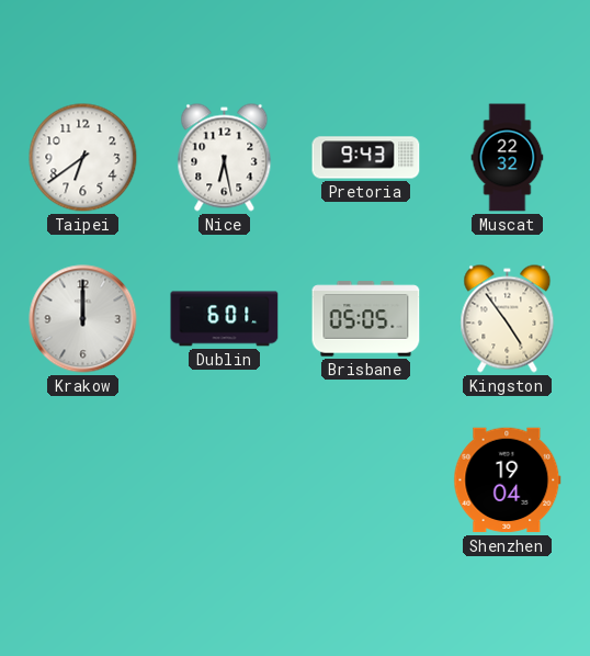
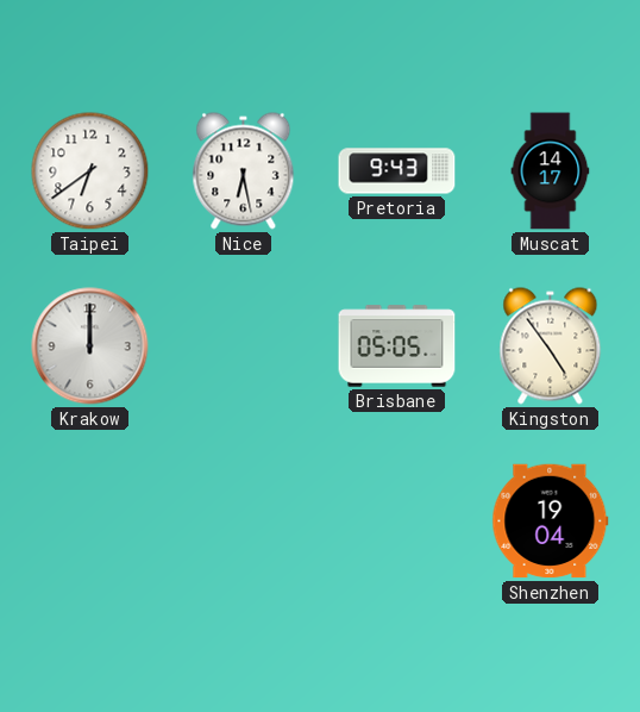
Muscat: 22:32 -> 14:17 (551, 171)
Dublin: 6:01 -> none (225, 319)
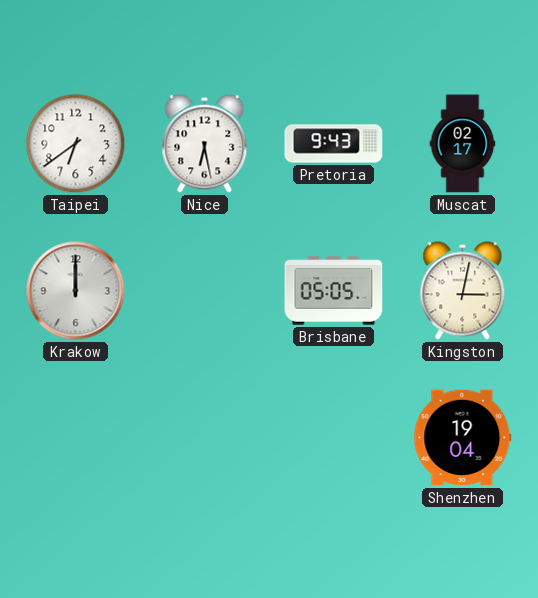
Muscat: 14:17 -> 02:17 (463, 144)
Kingston: 4:54 -> 3:02 (463, 291)
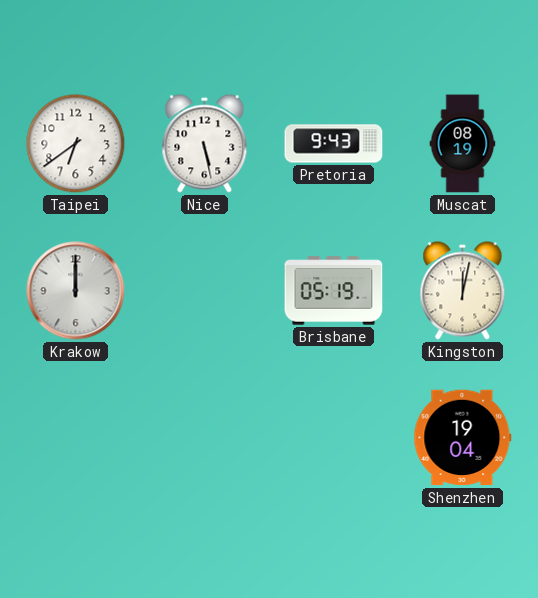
Nice: 6:28 -> 5:28 (205, 144)
Muscat: 02:17 -> 08:19 (463, 144)
Brisbane: 05:05 -> 05:19 (334, 291)
Kingston: 3:02 -> 12:02 (463, 291)
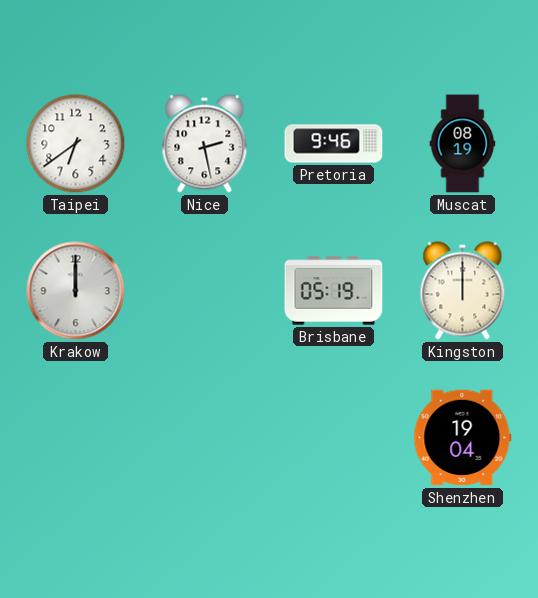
Nice: 5:28 -> 2:28 (205, 144)
Pretoria: 9:43 -> 9:46 (334, 144)
Kingston: 12:02 -> 12:00 (463, 291)
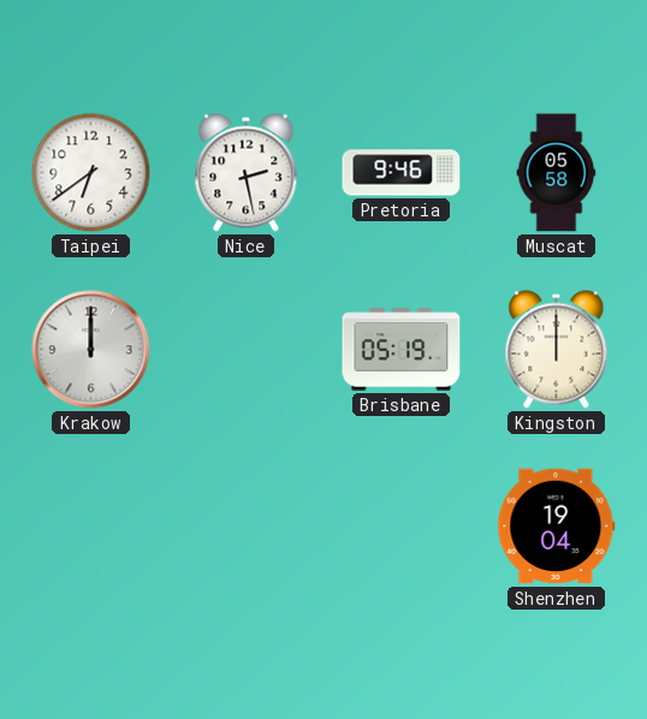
Muscat: 08:19 -> 05:58 (557, 173)
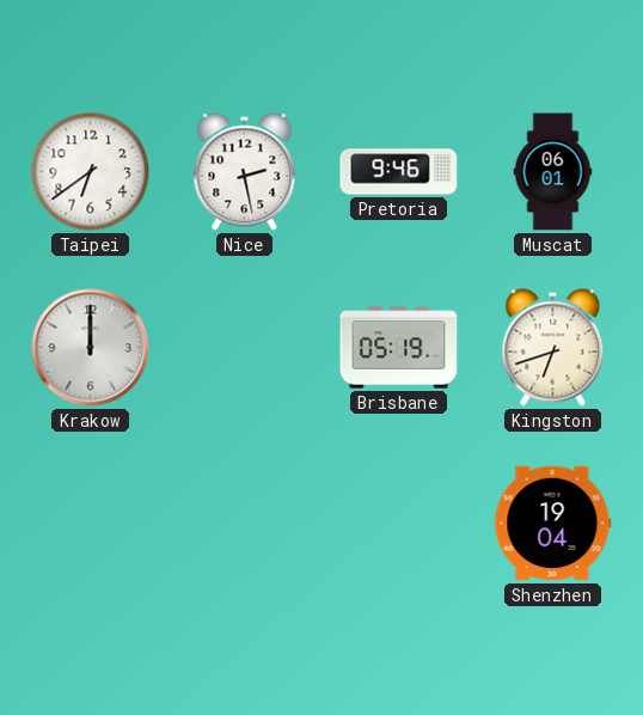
Muscat: 05:58 -> 06:01 (553, 172)
Kingston: 12:00 -> 6:42 (553, 348)
